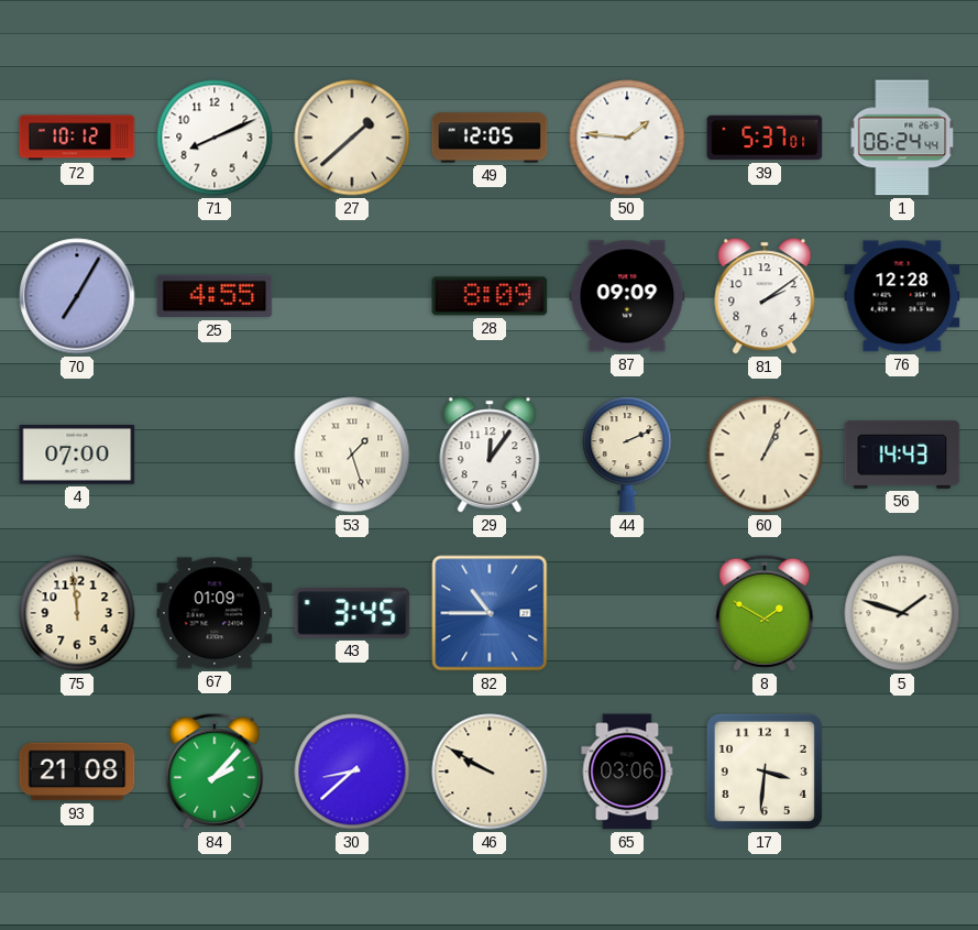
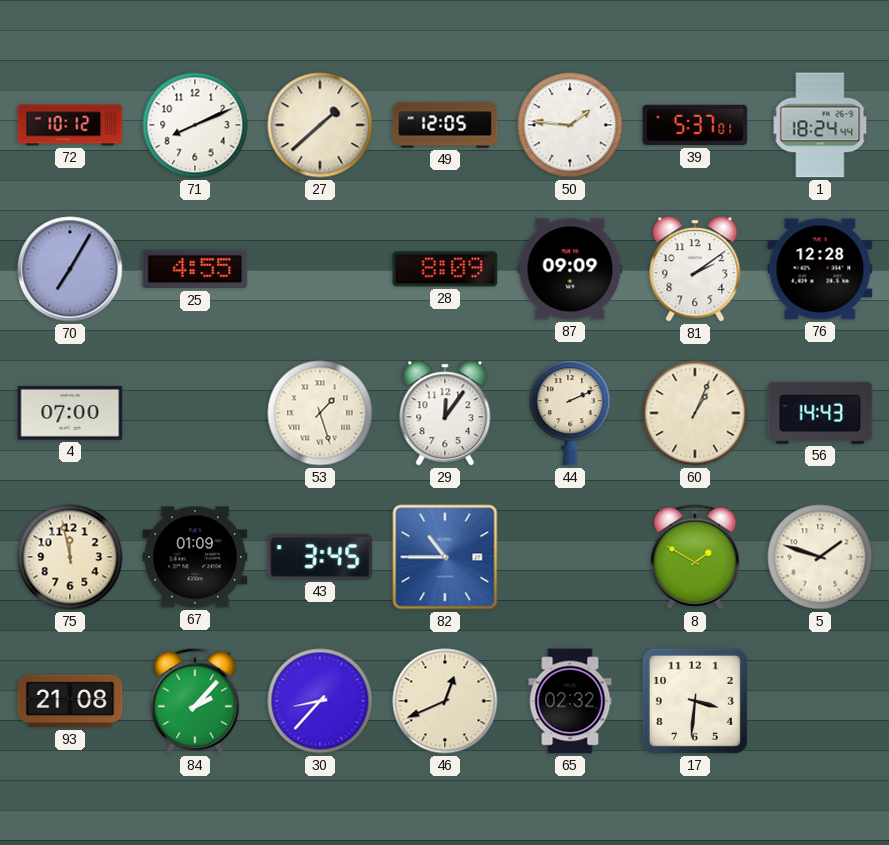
1: 06:24 -> 18:24 (820, 125)
75: 11:59 -> 11:58 (70, 557)
30: 8:38 -> 8:37 (320, 701)
46: 9:50 -> 12:41 (445, 701)
65: 03:06 -> 02:32 (570, 701)
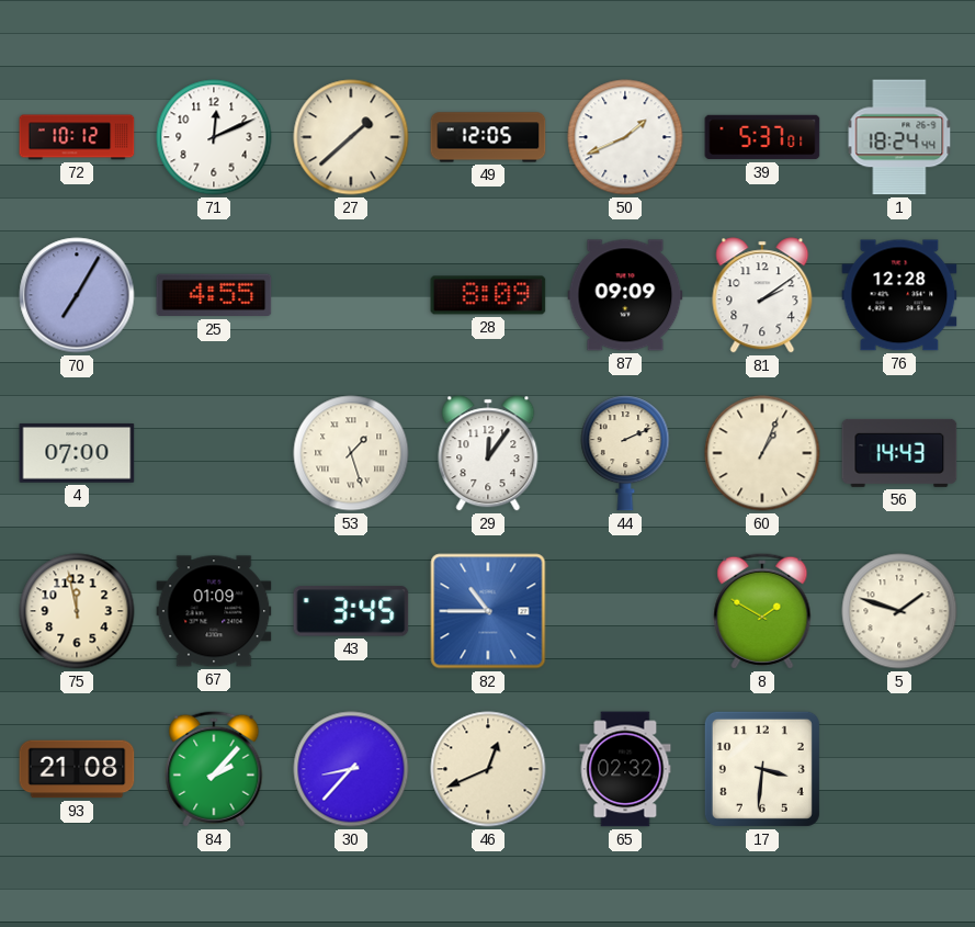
71: 8:11 -> 12:11 (214, 137)
50: 1:46 -> 1:41 (625, 137)
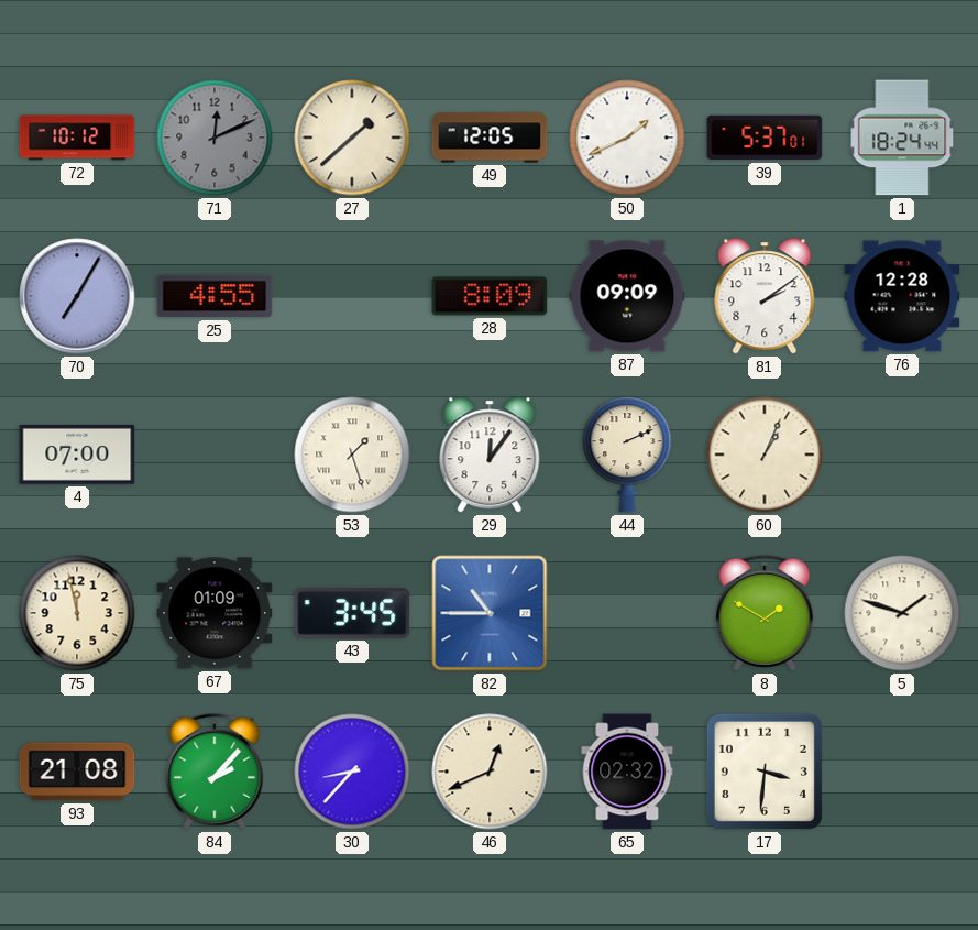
71 dial: white -> grey (215, 138)
56: 14:43 -> none (899, 453)
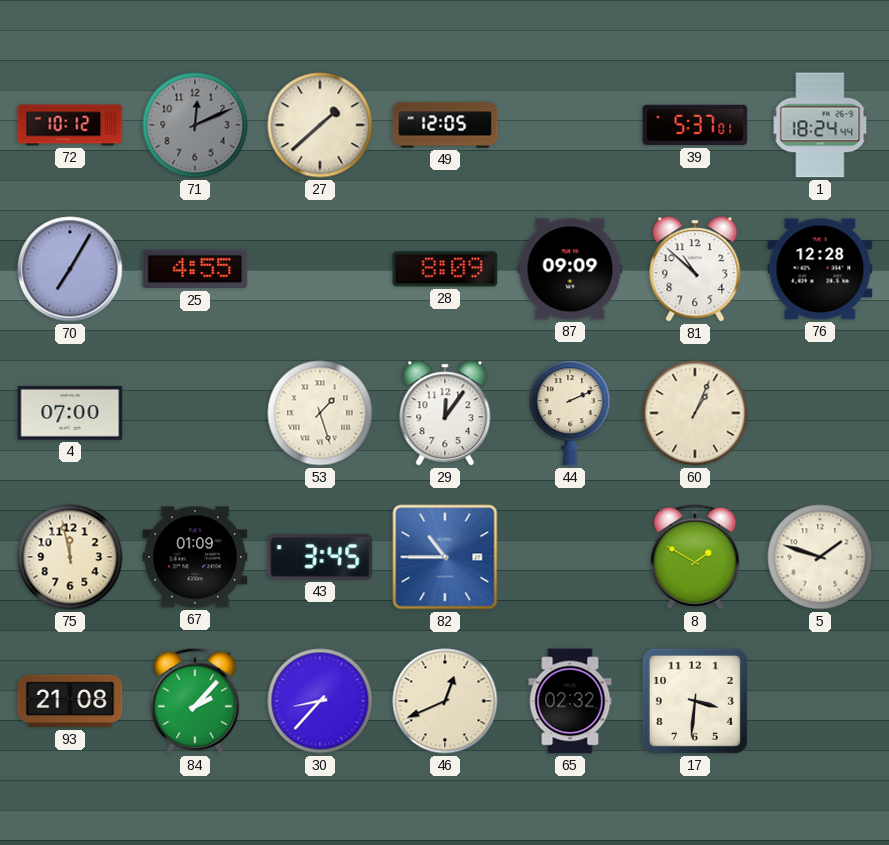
50: 1:41 -> none (627, 138)
81: 2:09 -> 10:52 (695, 269)
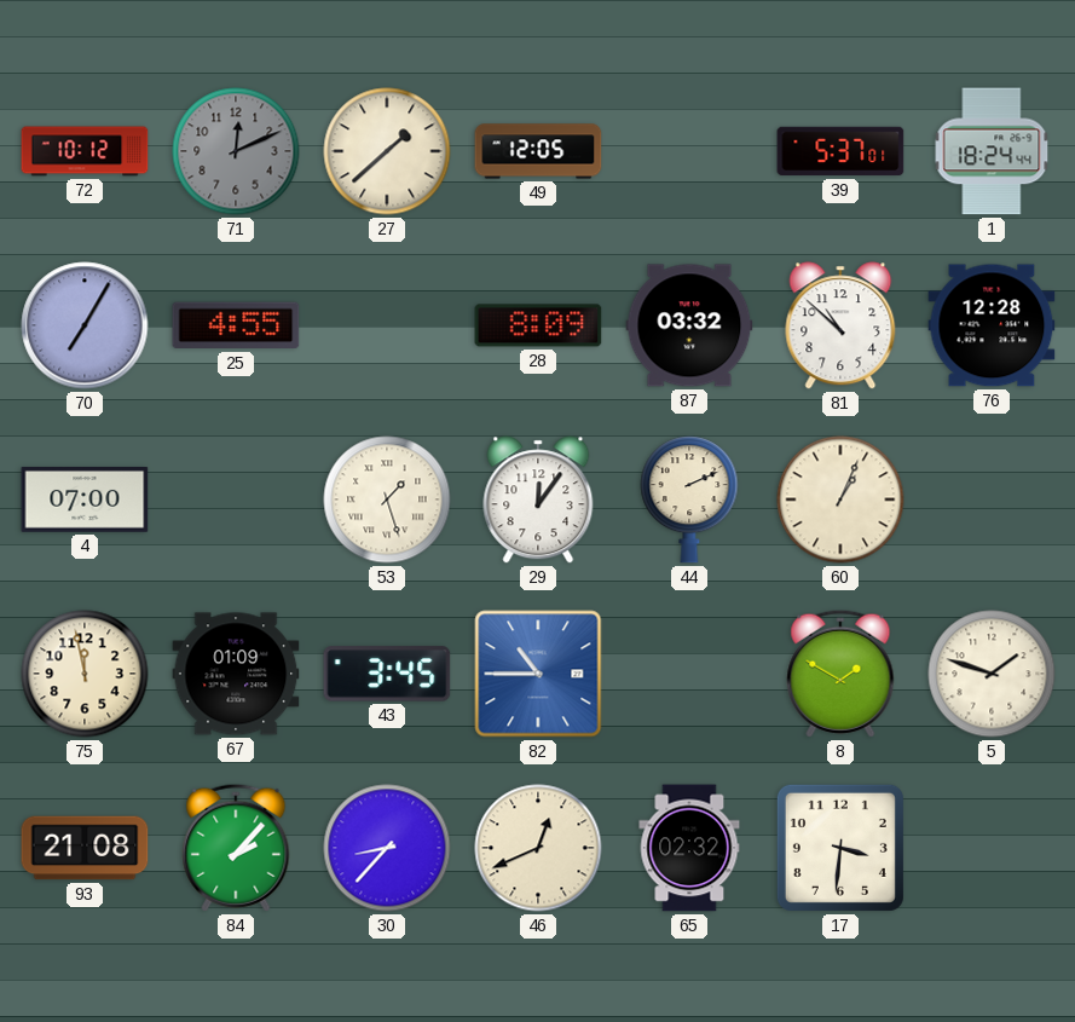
87: 09:09 -> 03:32 (689, 325)
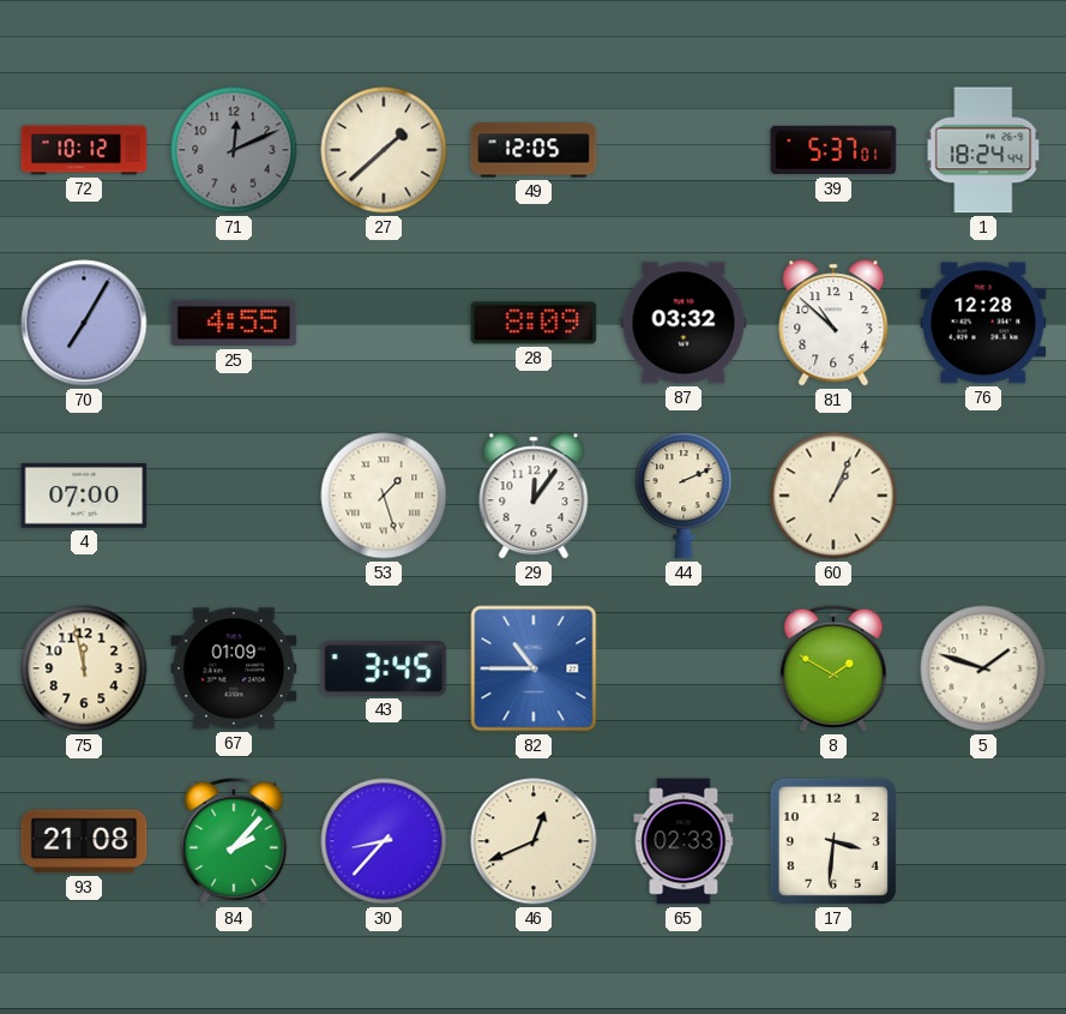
65: 02:32 -> 02:33 (683, 841)
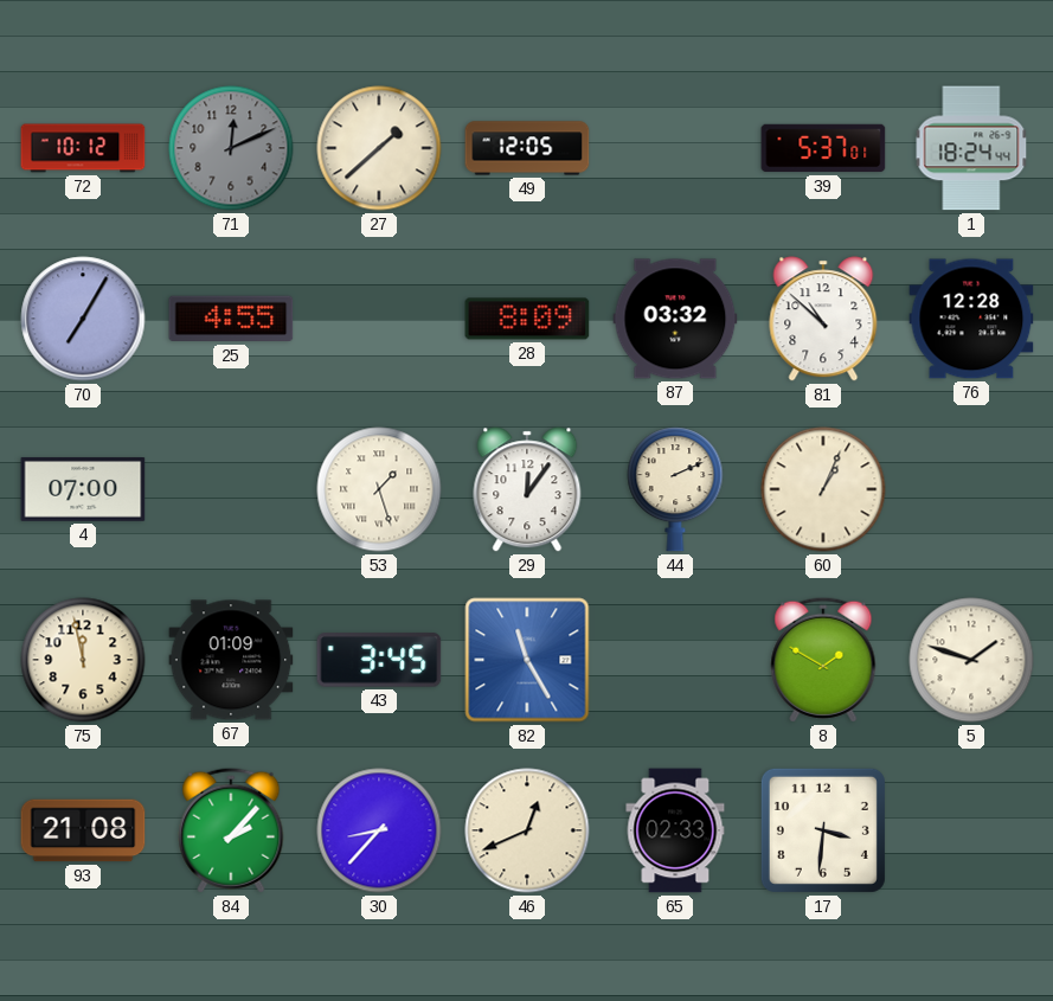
82: 10:45 -> 11:25 (527, 660)
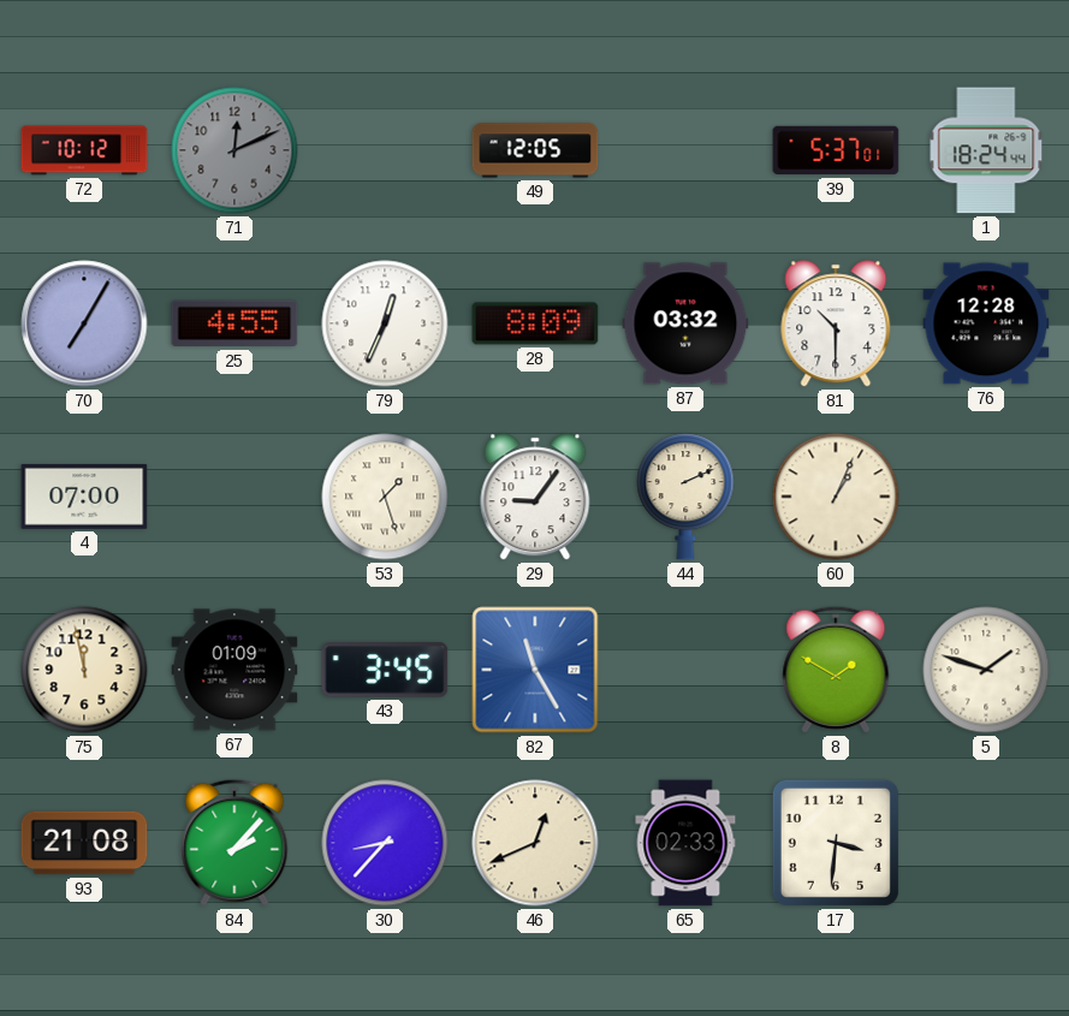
27: 1:38 -> none (379, 148)
79: none -> 12:34 (385, 323)
81: 10:52 -> 10:30 (836, 323)
29: 12:06 -> 9:06 (535, 497)
